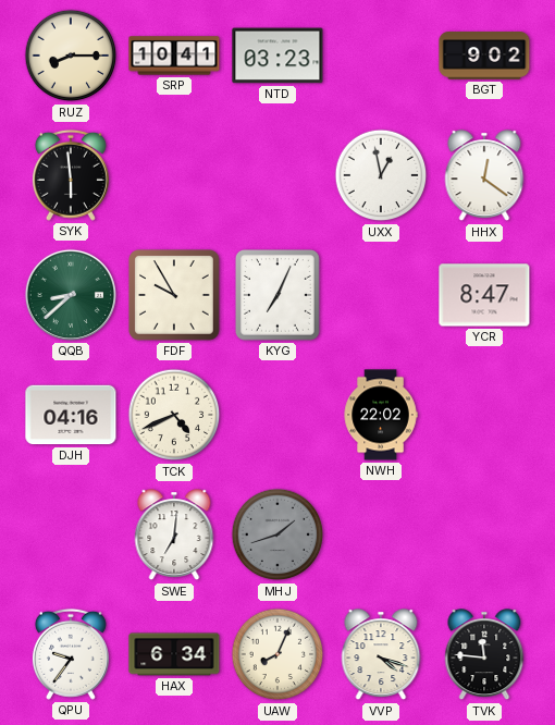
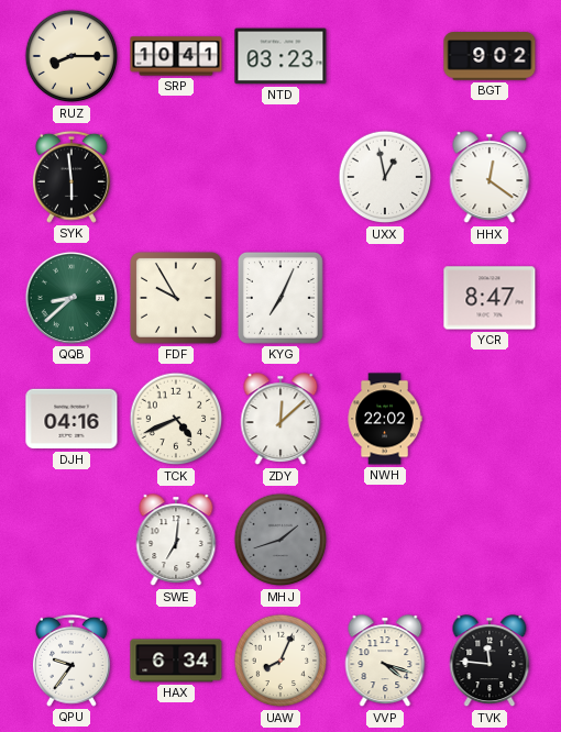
ZDY: none -> 12:08 (280, 420)
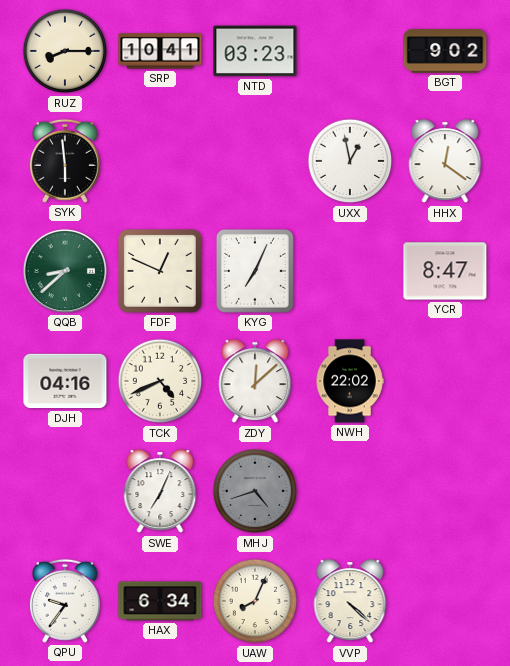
FDF: 9:55 -> 12:49 (160, 271)
SWE: 7:01 -> 7:04 (160, 492)
MHJ: 1:42 -> 4:42 (255, 491)
VVP: 4:18 -> 4:22 (350, 602)
TVK: 11:46 -> none (490, 662)
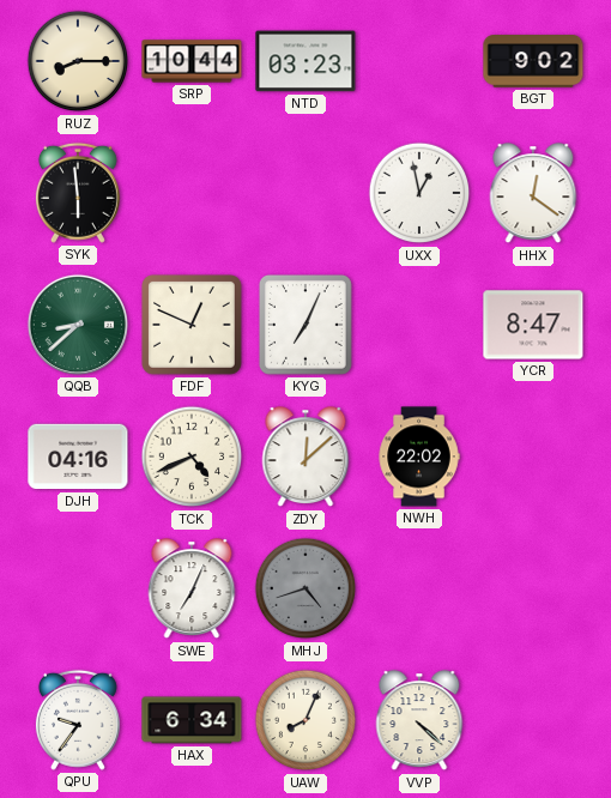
SRP: 10:41 -> 10:44 (192, 61)
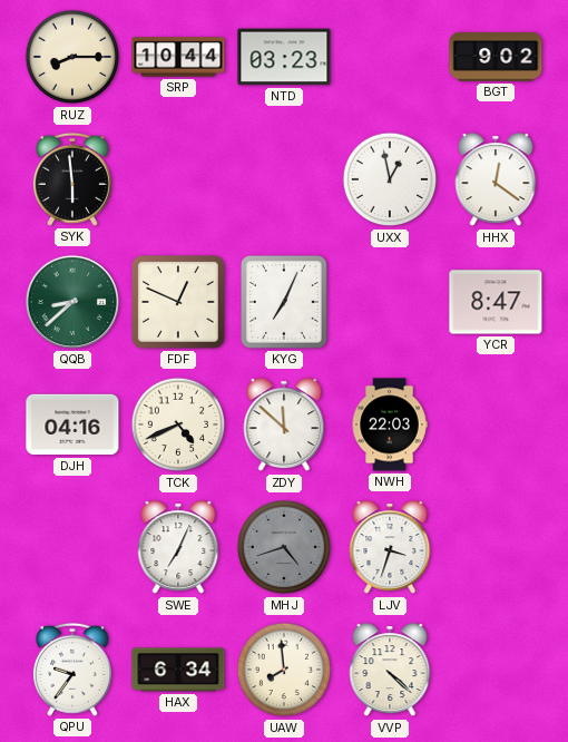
ZDY: 12:08 -> 11:52 (284, 426)
NWH: 22:02 -> 22:03 (390, 424)
LJV: none -> 3:33 (390, 548)
UAW: 8:04 -> 7:59 (284, 670)
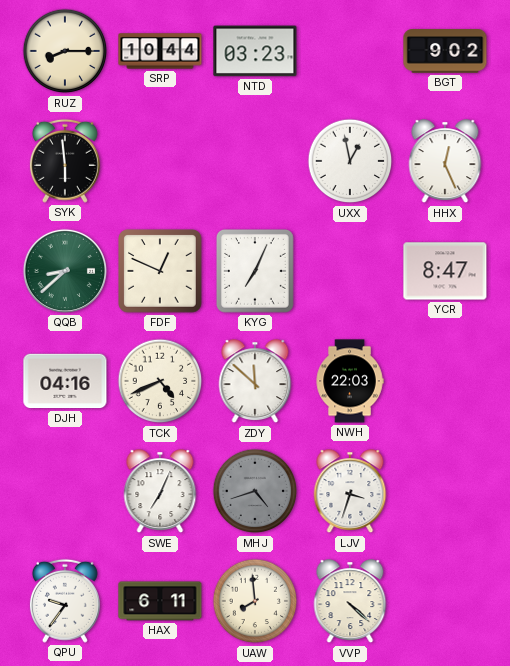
HHX: 12:21 -> 12:26 (445, 162)
HAX: 6:34 -> 6:11 (160, 601)
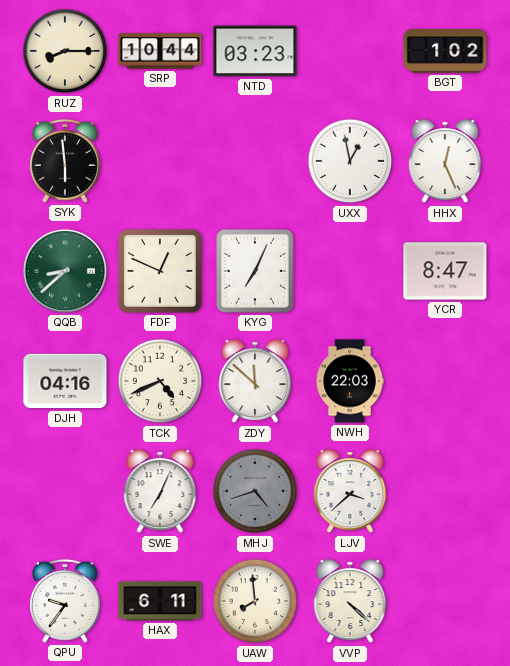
BGT: 9:02 -> 1:02 (445, 51)
LJV: 3:33 -> 3:38 (350, 492)
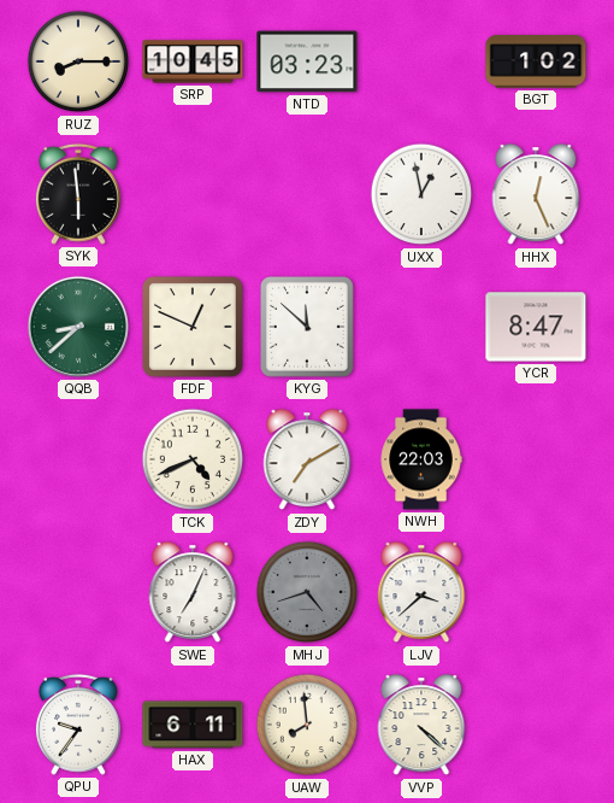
SRP: 10:44 -> 10:45 (193, 61)
KYG: 7:04 -> 11:52 (307, 328)
DJH: 04:16 -> none (65, 381)
ZDY: 11:52 -> 7:10 (307, 461)
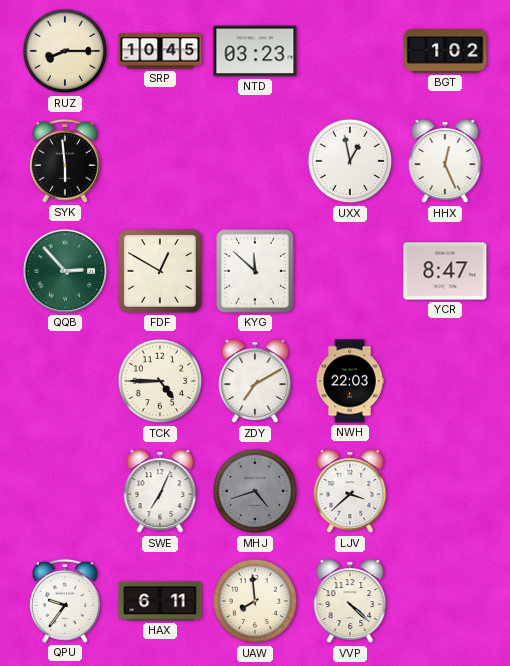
QQB: 8:38 -> 2:53 (65, 271)
FDF: 12:49 -> 12:50 (160, 271)
TCK: 4:41 -> 4:45 (160, 381)
